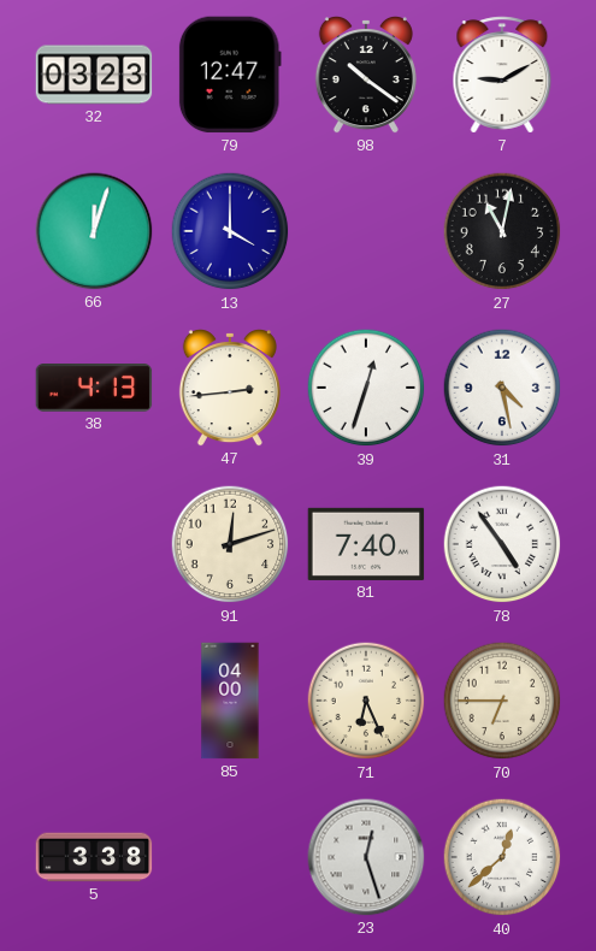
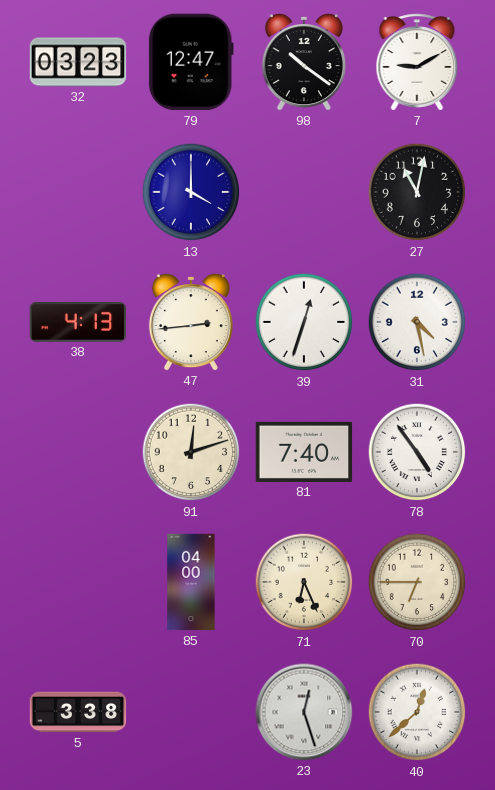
66: 12:03 -> none (94, 231)
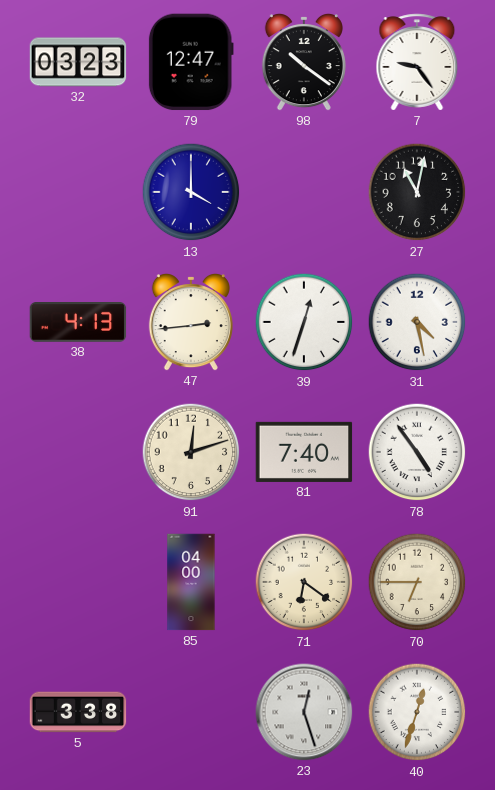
7: 9:10 -> 9:24 (417, 62)
71: 6:26 -> 6:21 (304, 582)
40: 12:38 -> 12:33 (417, 712)
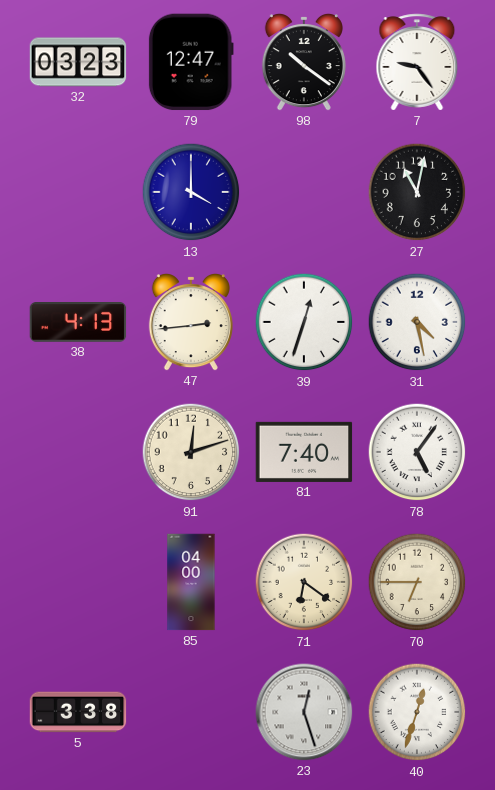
78: 4:54 -> 5:06 (417, 452)
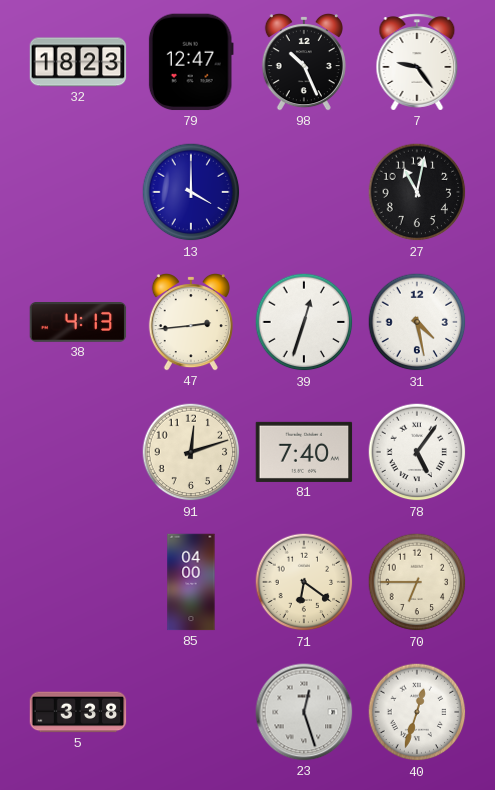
32: 03:23 -> 18:23 (78, 62)
98: 10:21 -> 10:26 (304, 63)
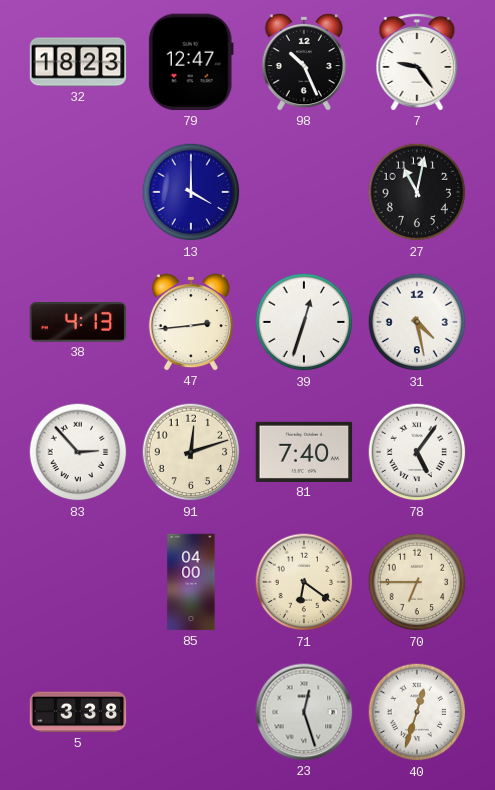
83: none -> 2:53 (78, 452)
